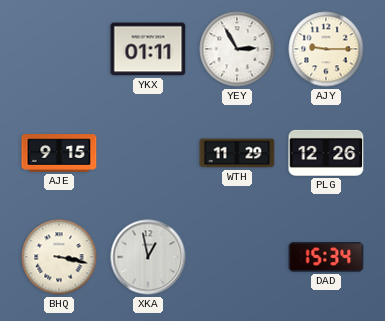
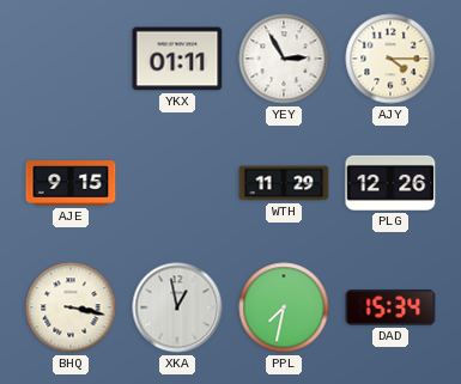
AJY: 9:15 -> 4:15 (390, 59)
PPL: none -> 7:32 (284, 307)
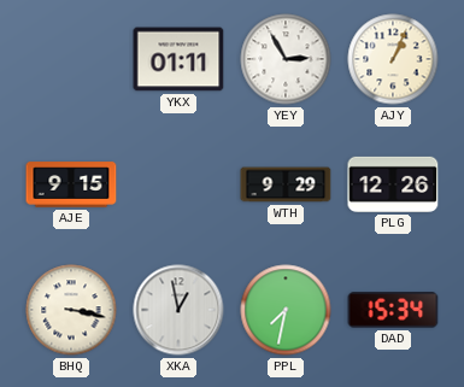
AJY: 4:15 -> 1:04 (393, 59)
WTH: 11:29 -> 9:29 (286, 184)
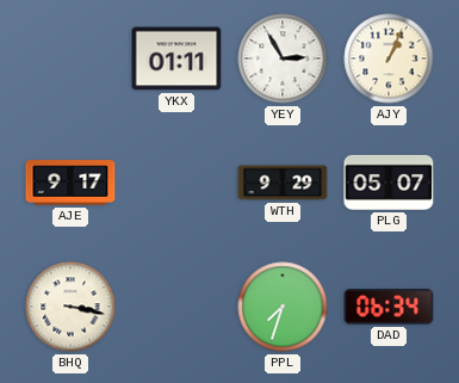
AJE: 9:15 -> 9:17 (70, 183)
PLG: 12:26 -> 05:07 (389, 183)
XKA: 12:58 -> none (178, 310)
PPL: 7:32 -> 7:33 (283, 307)
DAD: 15:34 -> 06:34 (389, 307)
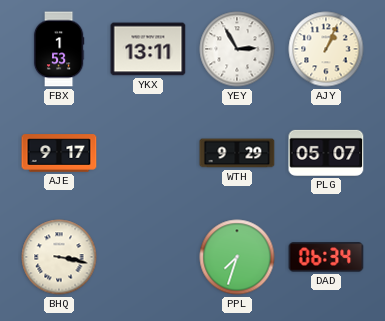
FBX: none -> 1:53 (59, 49)
YKX: 01:11 -> 13:11 (148, 49)
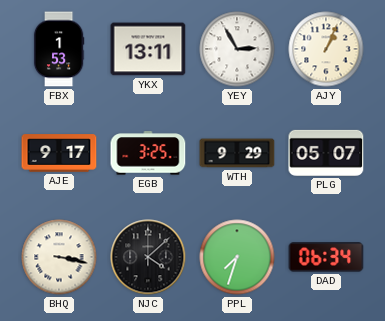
EGB: none -> 3:25 (148, 153)
NJC: none -> 4:08 (148, 257)
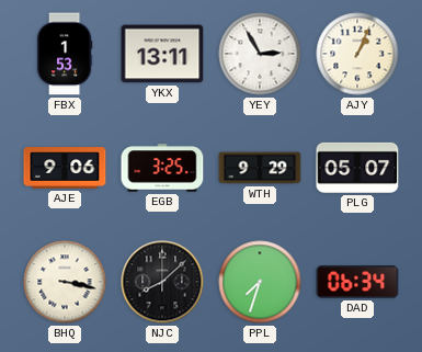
AJE: 9:17 -> 9:06 (65, 168)
NJC: 4:08 -> 8:08 (162, 282)
